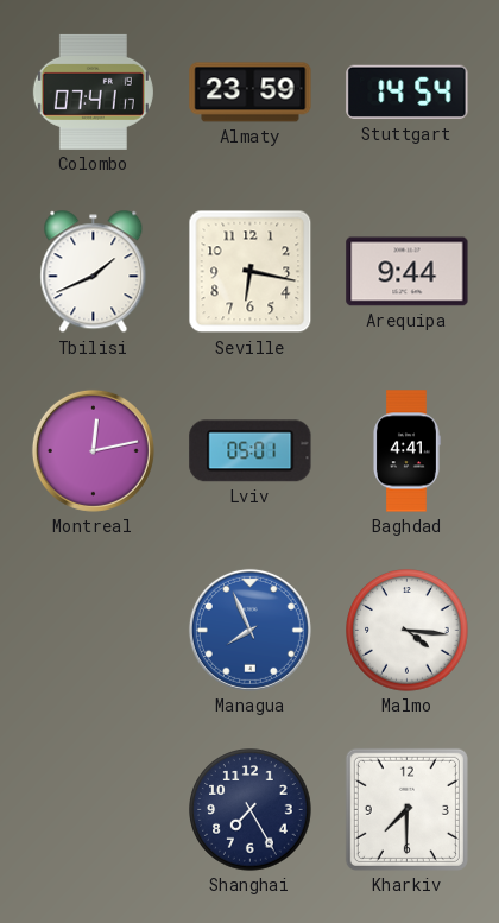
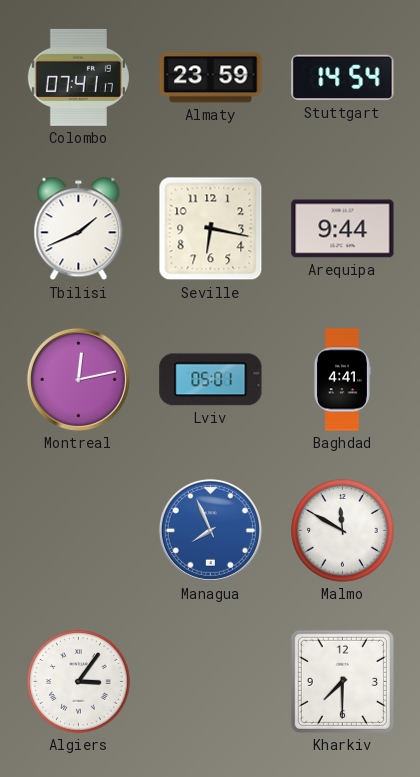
Malmo: 4:16 -> 11:50 (343, 531)
Algiers: none -> 3:06 (79, 682)
Shanghai: 7:25 -> none (251, 810)
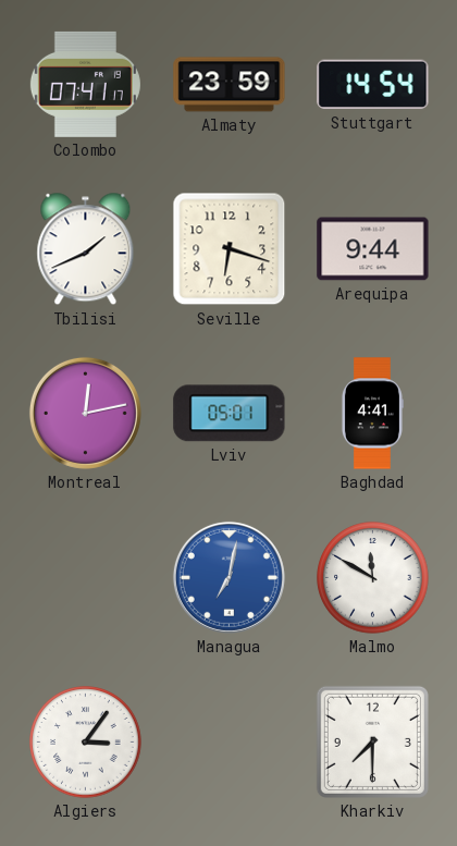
Seville: 6:17 -> 6:18 (230, 249)
Managua: 7:56 -> 7:02 (228, 577)
